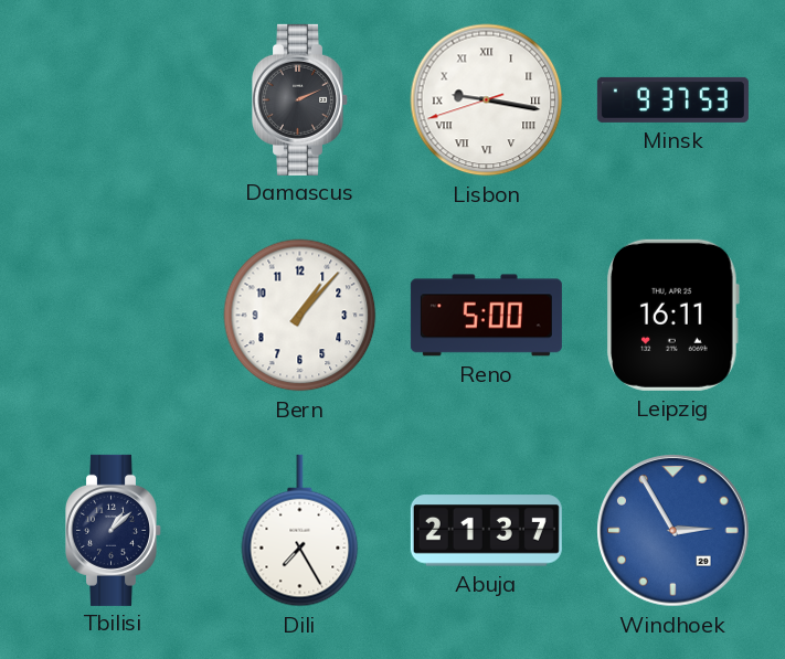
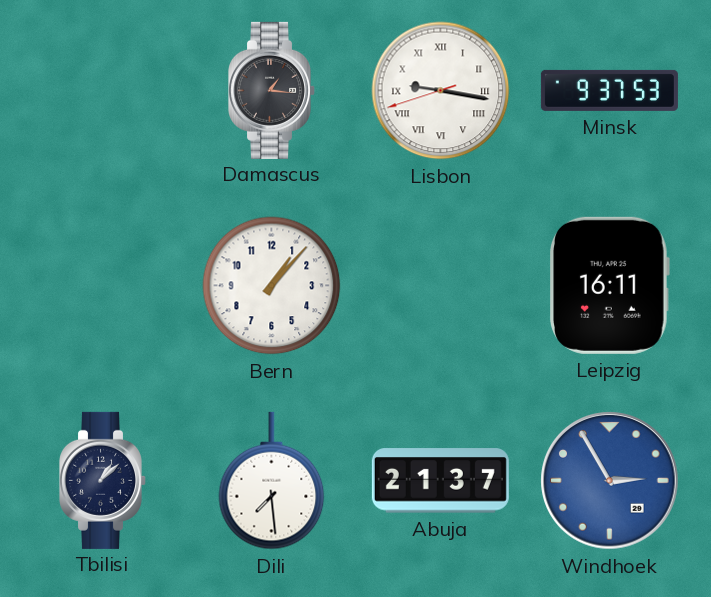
Damascus: 2:11 -> 1:16 (272, 90)
Reno: 5:00 -> none (486, 316)
Dili: 7:25 -> 7:29 (272, 481)
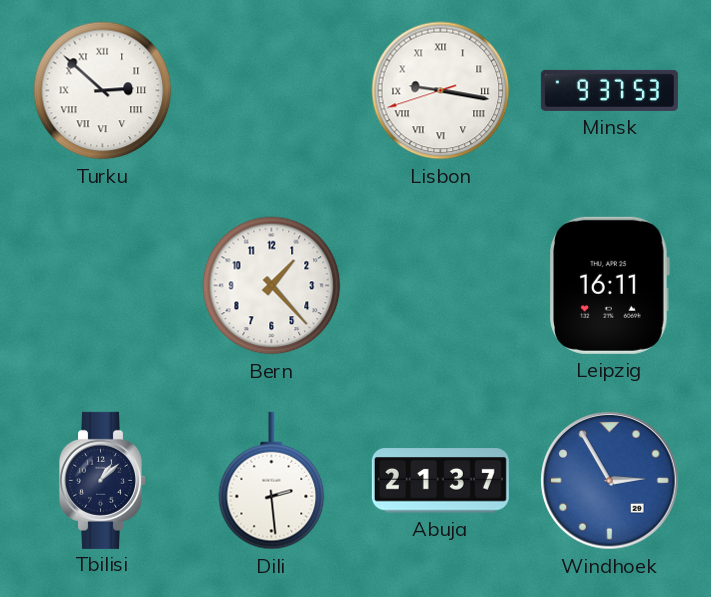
Turku: none -> 2:52 (103, 91)
Damascus: 1:16 -> none (272, 90)
Bern: 1:07 -> 1:23 (272, 286)
Dili: 7:29 -> 2:29 (272, 481)
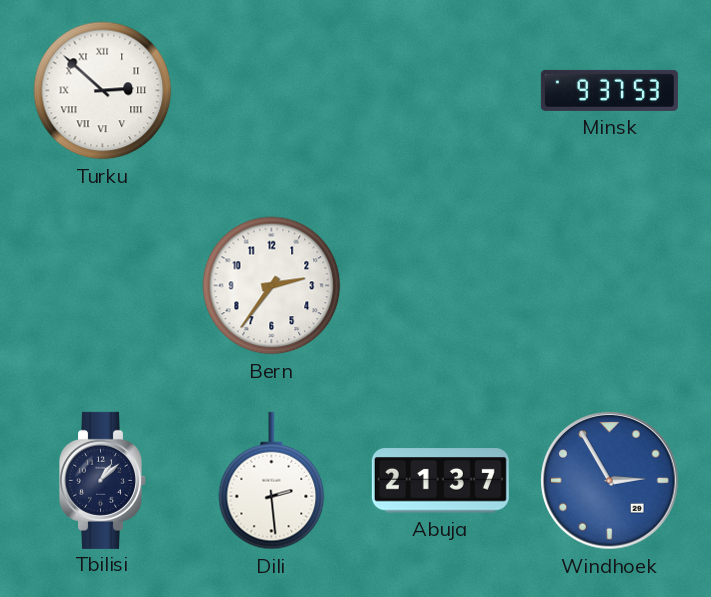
Lisbon: 9:16 -> none (441, 91)
Bern: 1:23 -> 2:36 (272, 286)
Leipzig: 16:11 -> none (609, 285)
